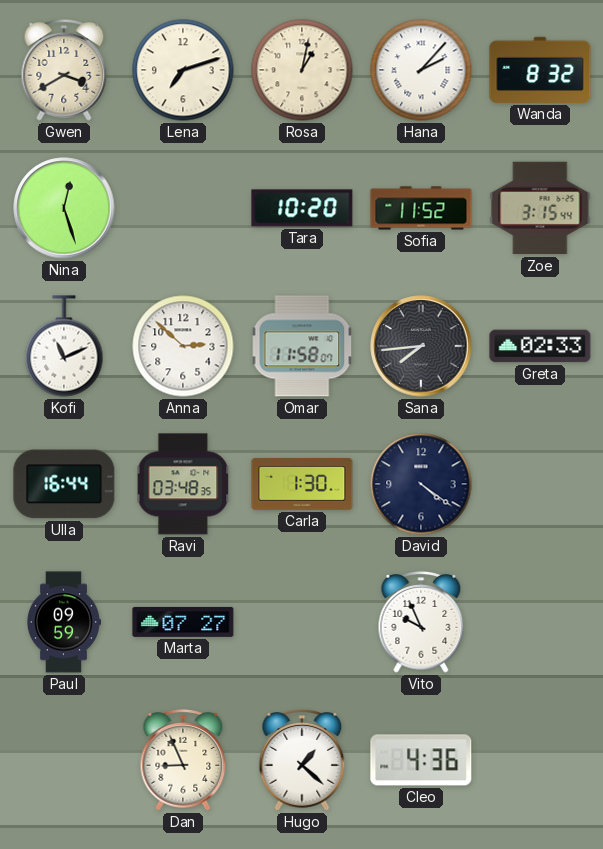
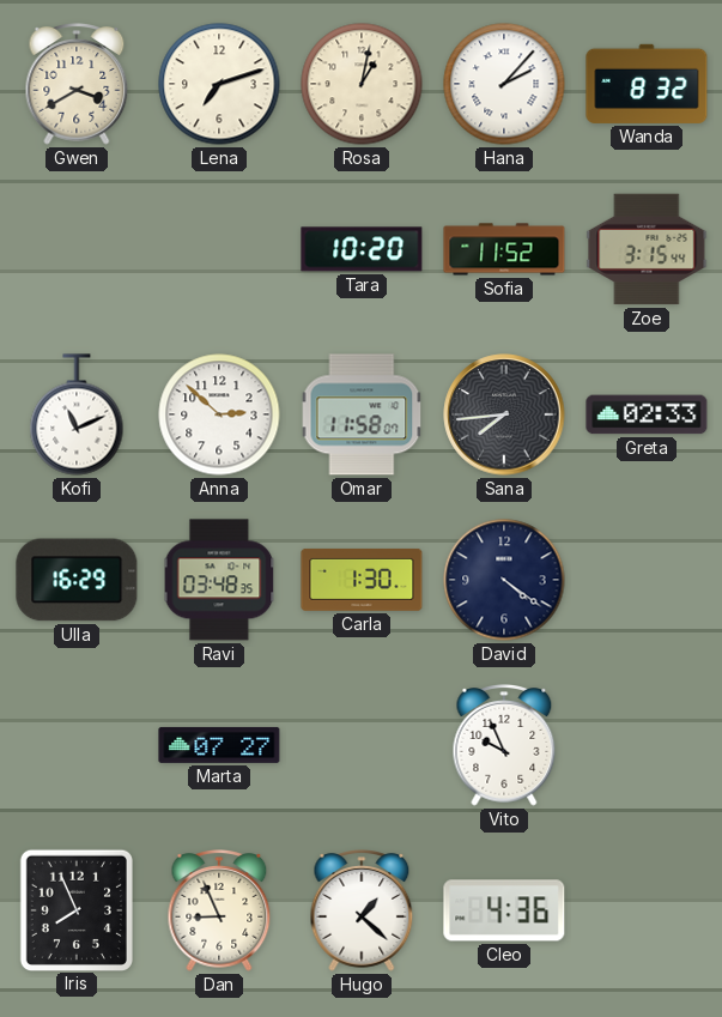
Nina: 12:27 -> none (64, 208)
Ulla: 16:44 -> 16:29 (77, 580)
Paul: 09:59 -> none (63, 622)
Iris: none -> 7:56 (77, 909)
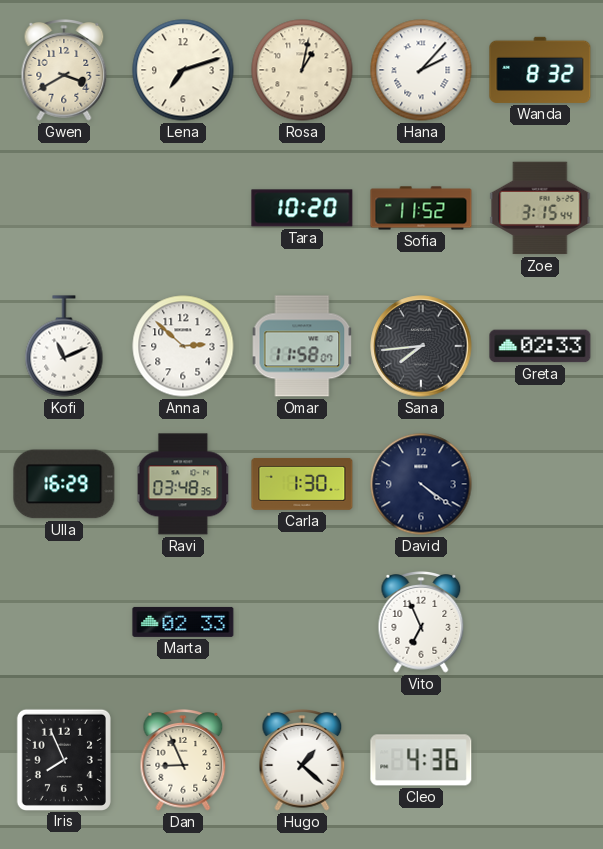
Marta: 07:27 -> 02:33 (183, 622)
Vito: 9:56 -> 6:56 (421, 623)
